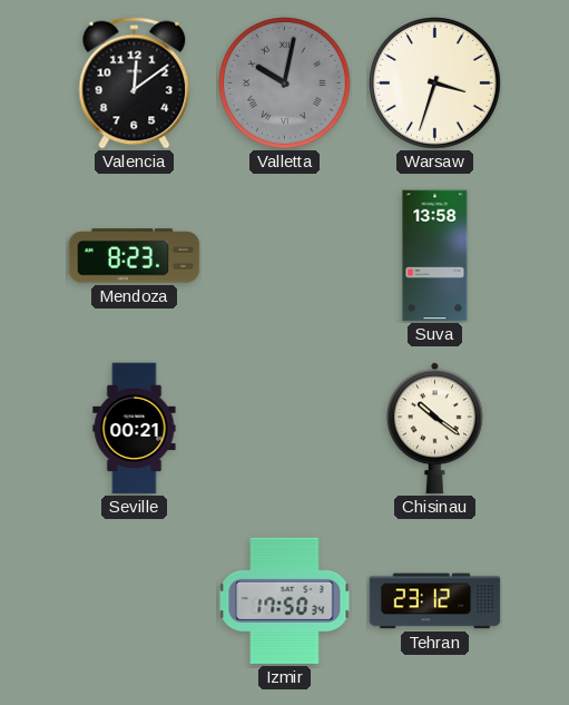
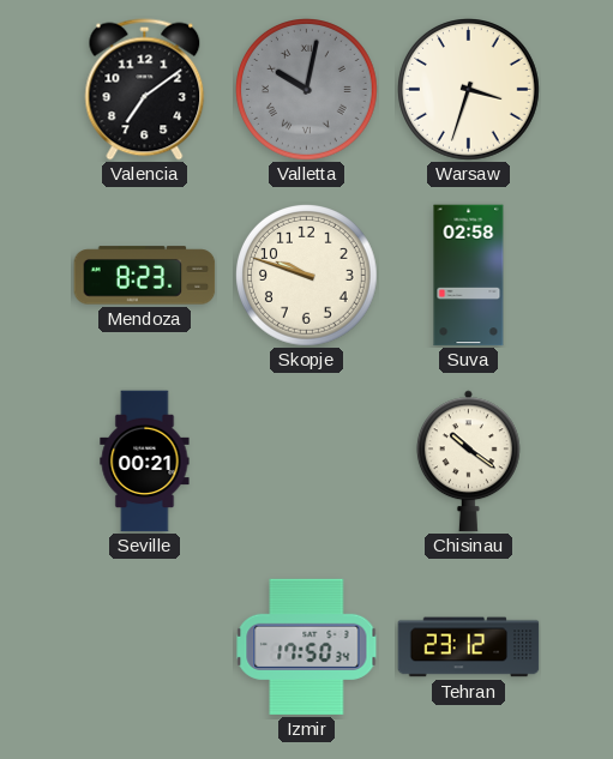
Valencia: 12:09 -> 7:09 (145, 90)
Skopje: none -> 9:48 (307, 276)
Suva: 13:58 -> 02:58 (469, 276)
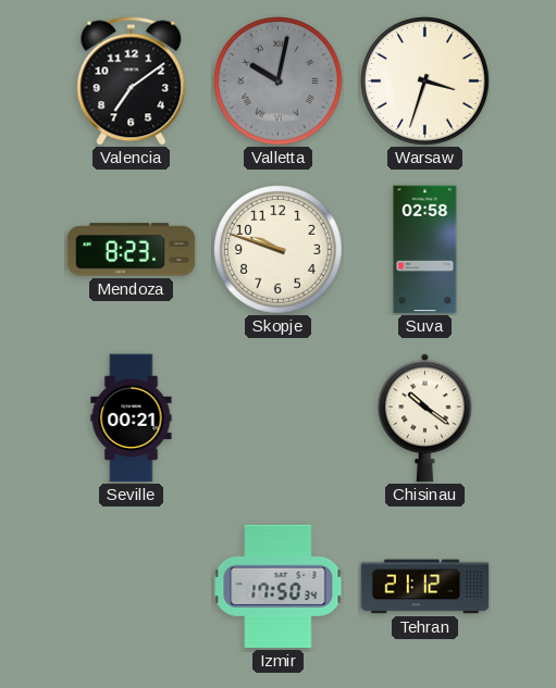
Tehran: 23:12 -> 21:12 (425, 587)
